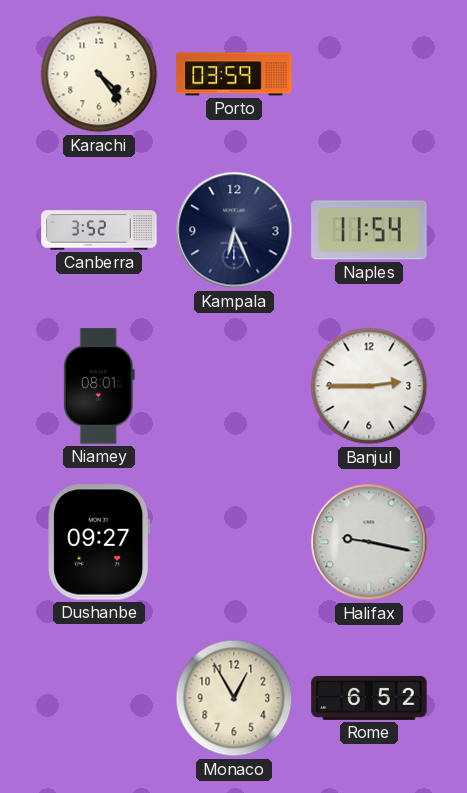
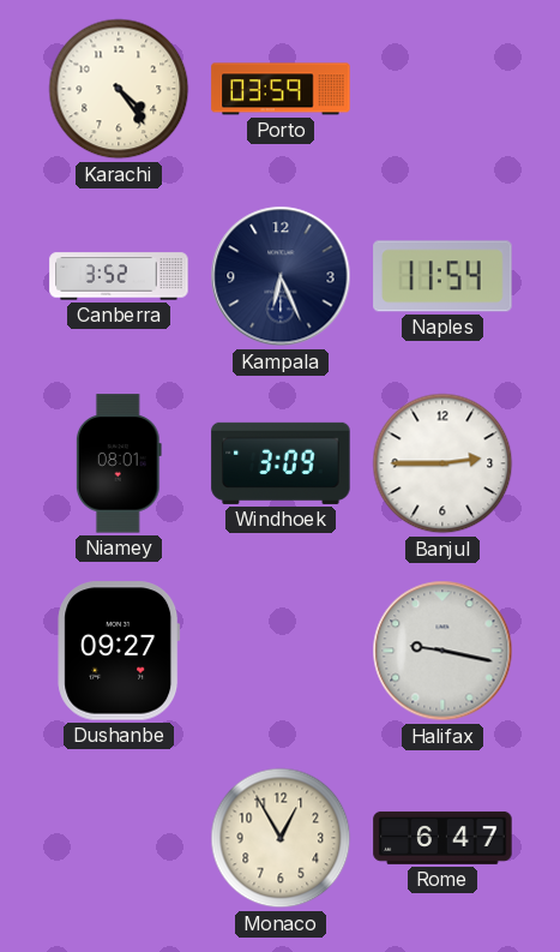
Windhoek: none -> 3:09 (281, 463)
Rome: 6:52 -> 6:47 (442, 838)
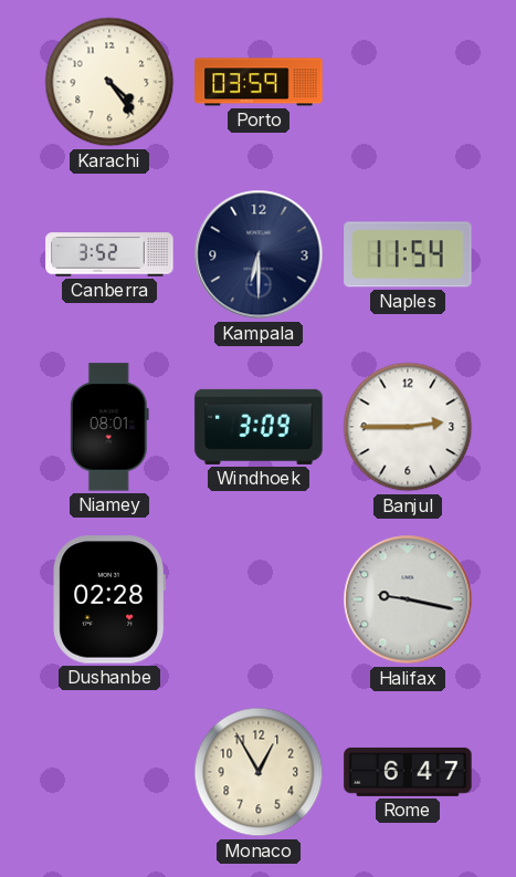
Kampala: 6:26 -> 6:30 (259, 254)
Dushanbe: 09:27 -> 02:28 (109, 599)
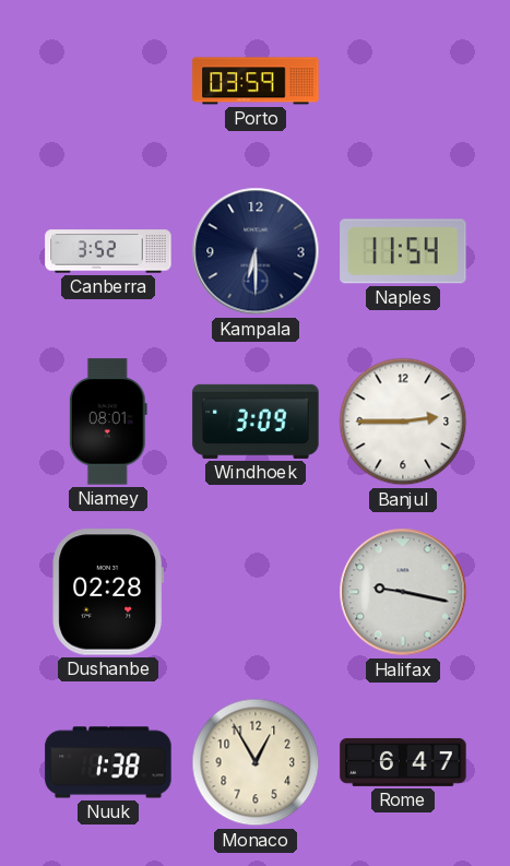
Karachi: 4:24 -> none (109, 82)
Nuuk: none -> 1:38 (108, 762)
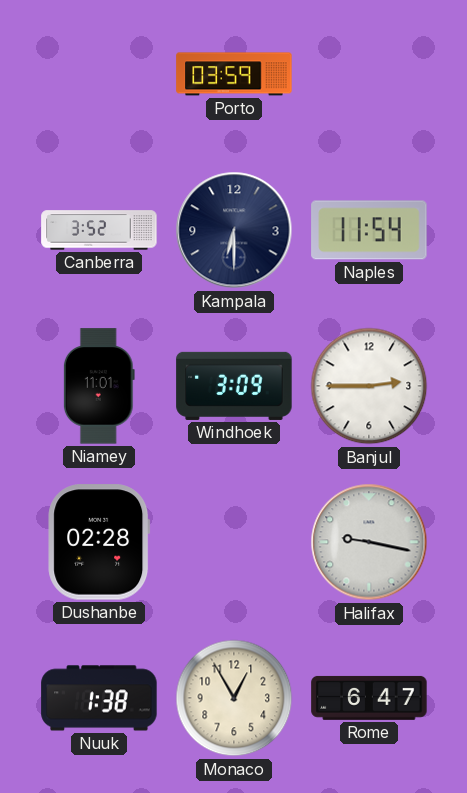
Niamey: 08:01 -> 11:01 (99, 386)
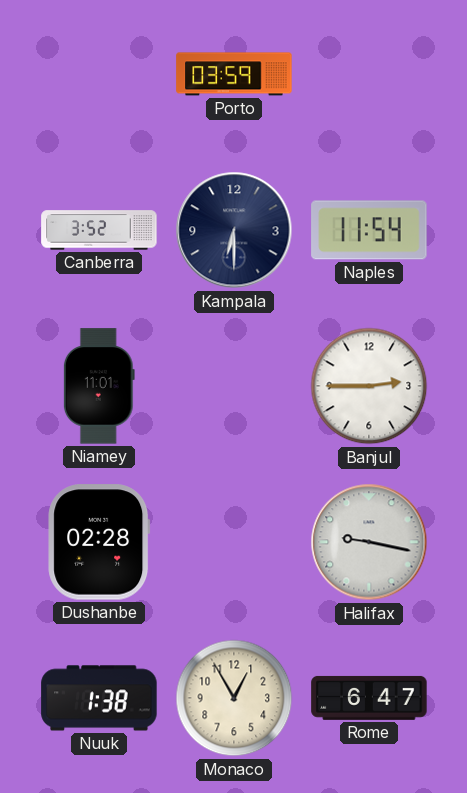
Windhoek: 3:09 -> none (234, 386)
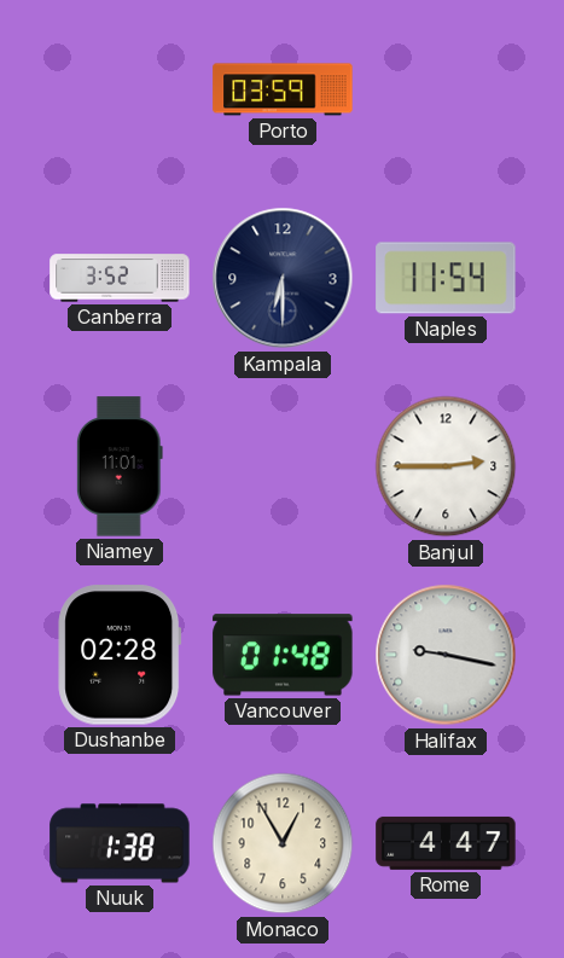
Vancouver: none -> 01:48 (283, 655)
Rome: 6:47 -> 4:47 (446, 843)
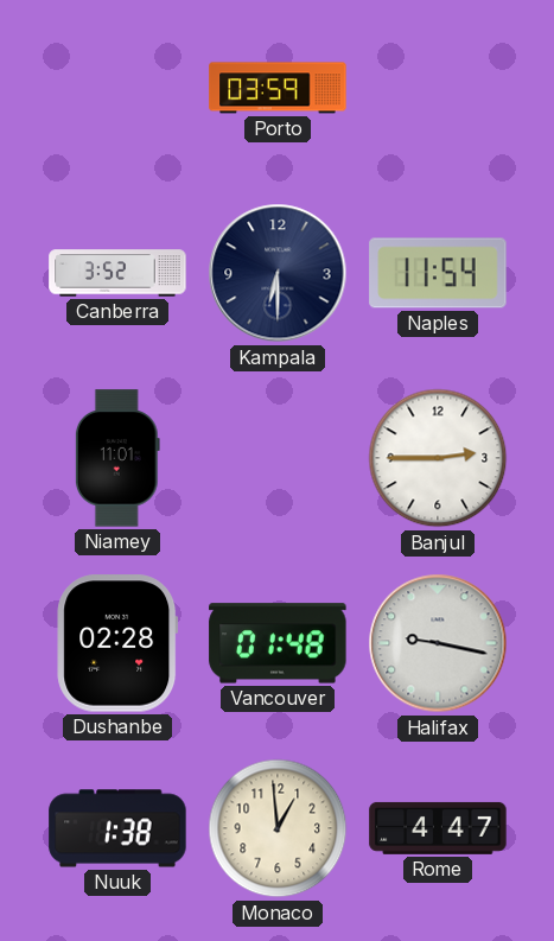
Monaco: 12:55 -> 12:59 (278, 828)
